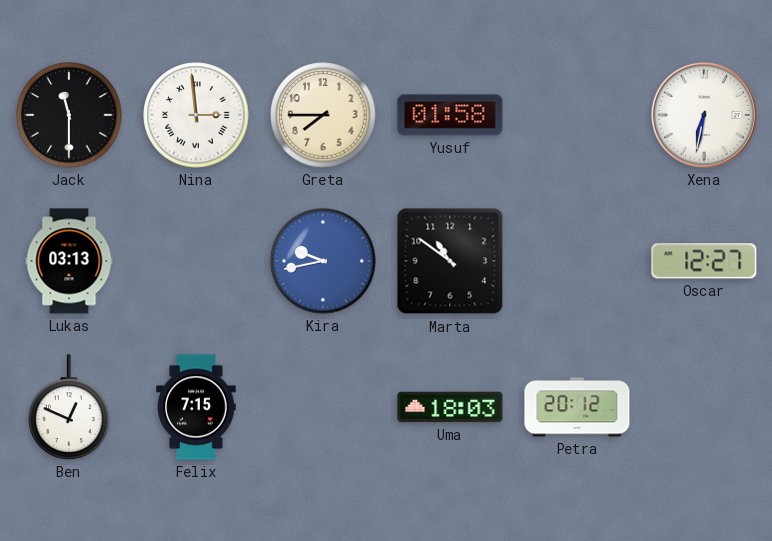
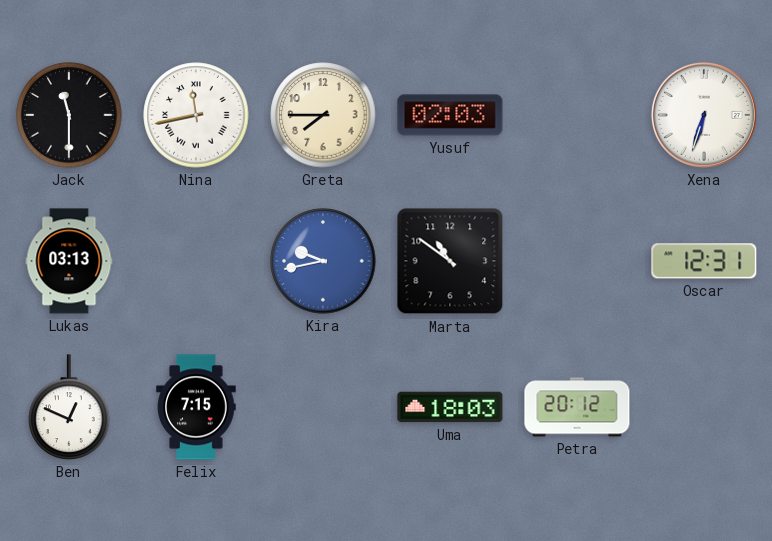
Nina: 2:59 -> 11:43 (196, 115)
Yusuf: 01:58 -> 02:03 (450, 115)
Xena: 6:32 -> 6:33 (704, 115)
Oscar: 12:27 -> 12:31 (704, 261)
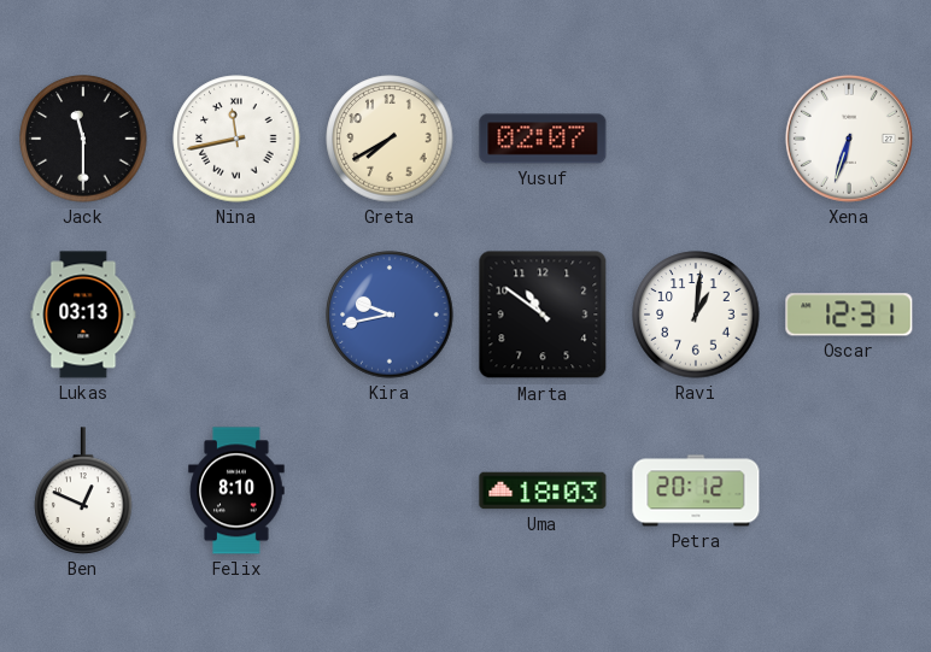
Greta: 7:45 -> 7:40 (390, 139)
Yusuf: 02:03 -> 02:07 (543, 139)
Ravi: none -> 1:01 (696, 315)
Felix: 7:15 -> 8:10 (236, 491)
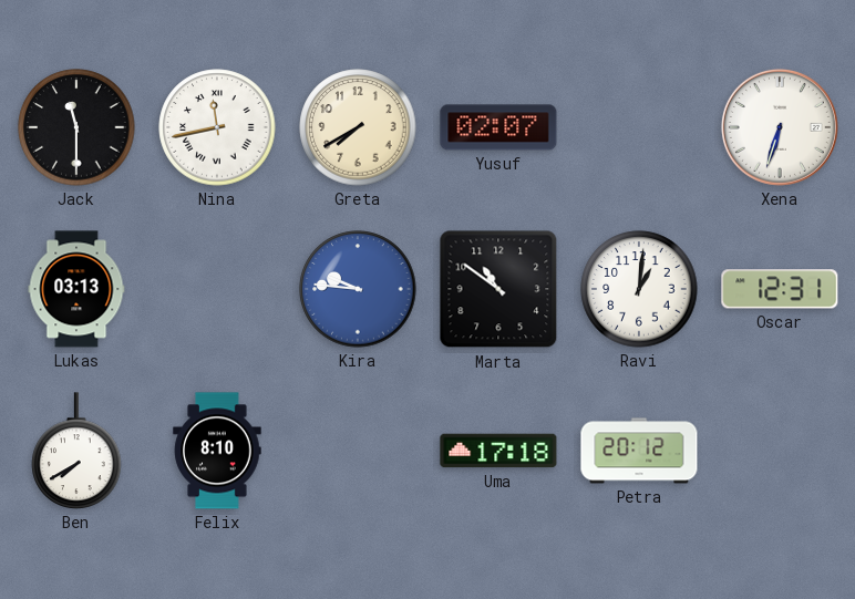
Kira: 9:43 -> 9:46 (358, 289)
Ben: 12:49 -> 7:40 (76, 451)
Uma: 18:03 -> 17:18 (498, 451)
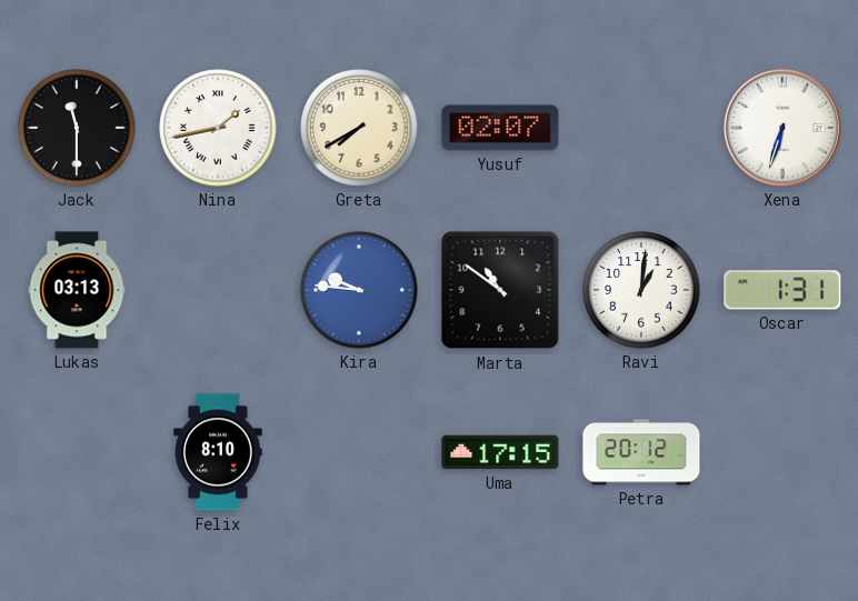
Nina: 11:43 -> 1:43 (218, 128)
Oscar: 12:31 -> 1:31 (782, 290)
Ben: 7:40 -> none (76, 451)
Uma: 17:18 -> 17:15 (500, 452)
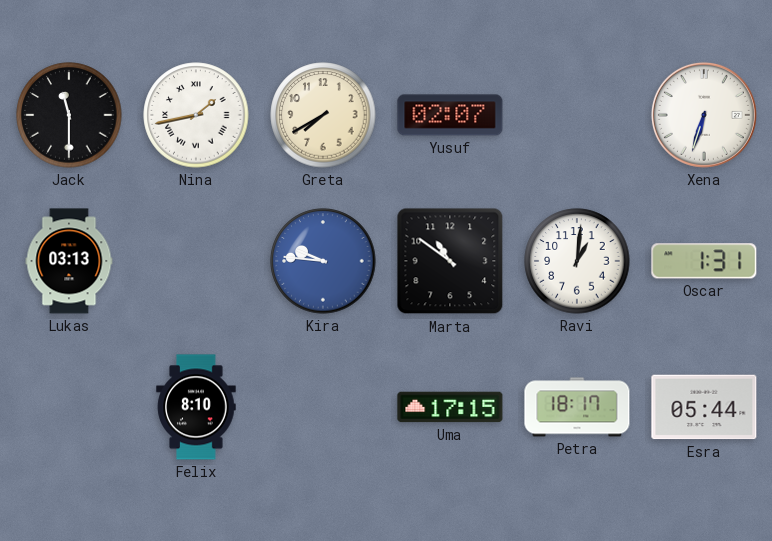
Petra: 20:12 -> 18:17 (577, 407)
Esra: none -> 05:44 (704, 407)
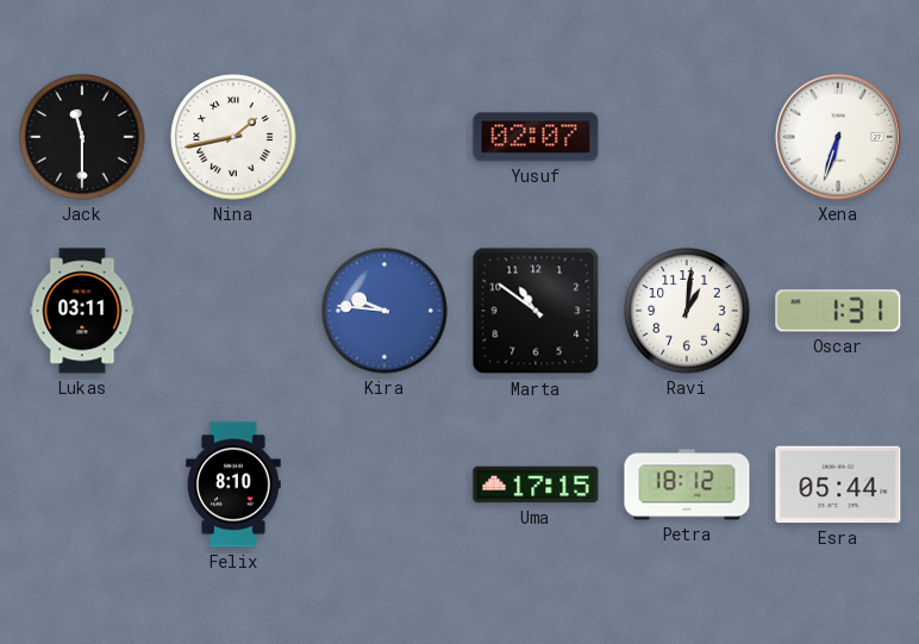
Greta: 7:40 -> none (323, 115)
Lukas: 03:13 -> 03:11 (82, 311)
Petra: 18:17 -> 18:12 (687, 484)
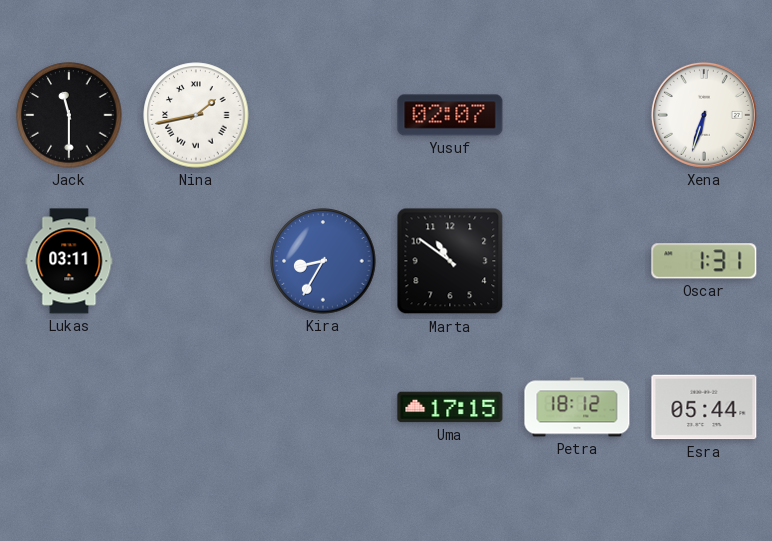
Kira: 9:46 -> 8:35 (323, 261)
Ravi: 1:01 -> none (687, 311)
Felix: 8:10 -> none (233, 484)
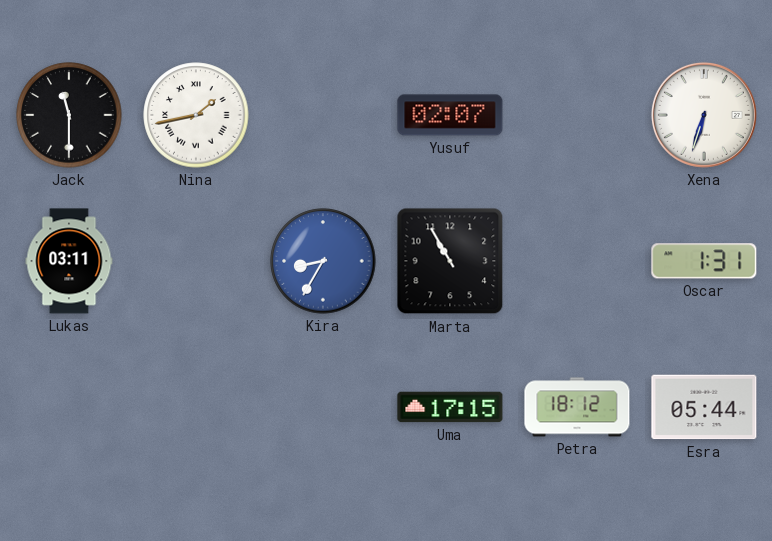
Marta: 10:51 -> 10:55 (450, 261)
